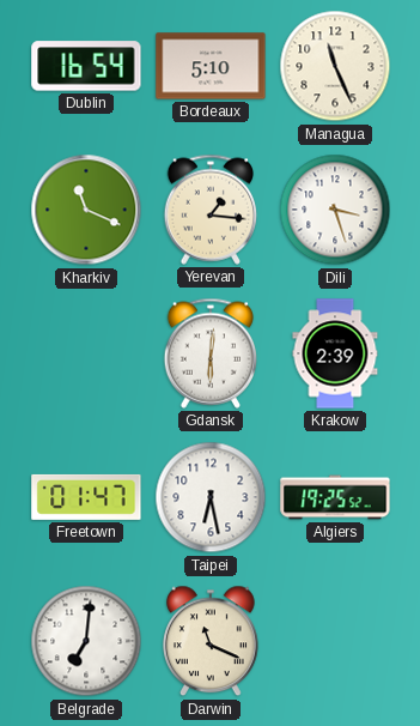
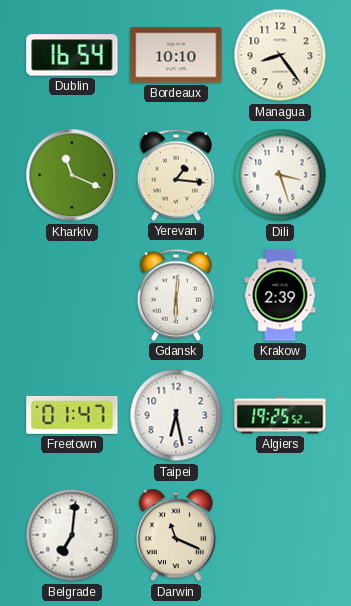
Bordeaux: 5:10 -> 10:10 (176, 55)
Managua: 11:26 -> 8:24 (280, 55)
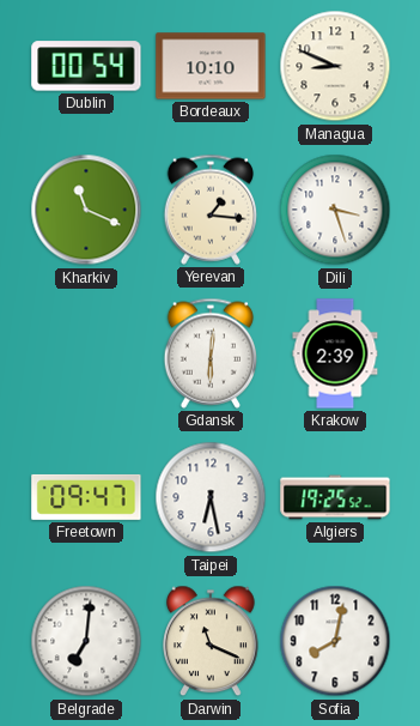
Dublin: 16:54 -> 00:54 (86, 66)
Managua: 8:24 -> 8:49 (335, 66)
Freetown: 01:47 -> 09:47 (86, 497)
Sofia: none -> 8:02 (335, 641)
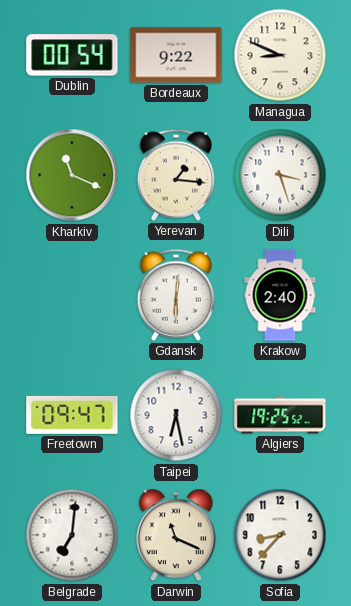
Bordeaux: 10:10 -> 9:22 (176, 55)
Krakow: 2:39 -> 2:40 (280, 295)
Sofia: 8:02 -> 8:37 (280, 535)
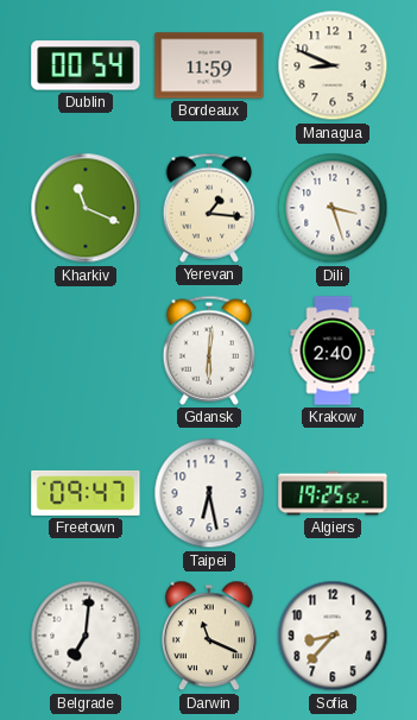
Bordeaux: 9:22 -> 11:59 (209, 65)
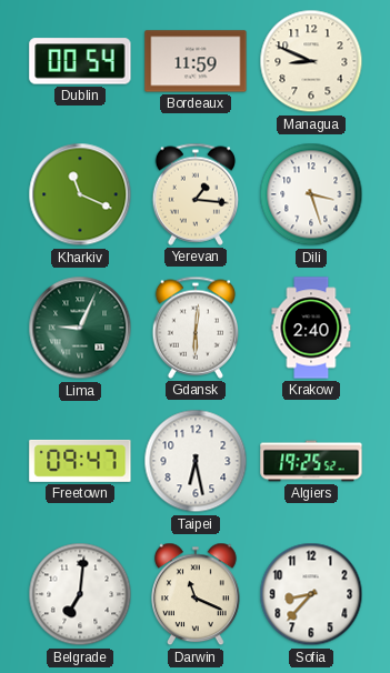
Lima: none -> 9:04 (80, 328)
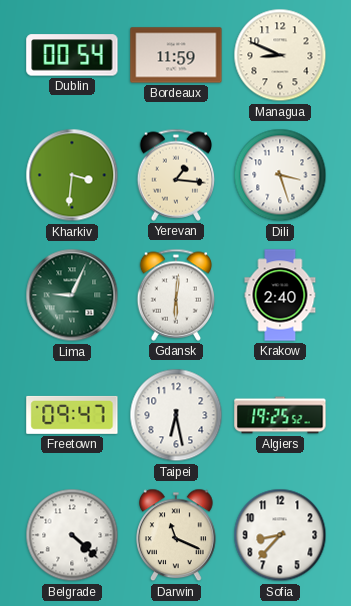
Kharkiv: 11:19 -> 3:31 (72, 175)
Belgrade: 7:01 -> 4:22 (72, 535)
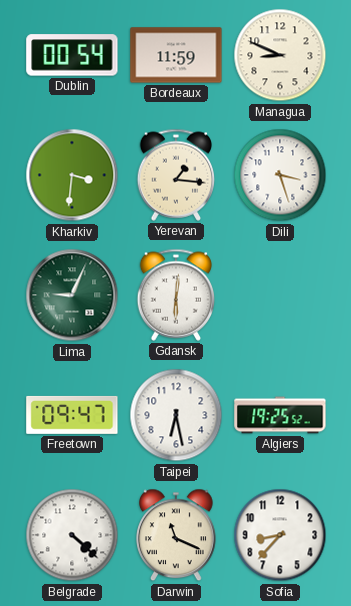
Krakow: 2:40 -> none (280, 295)
